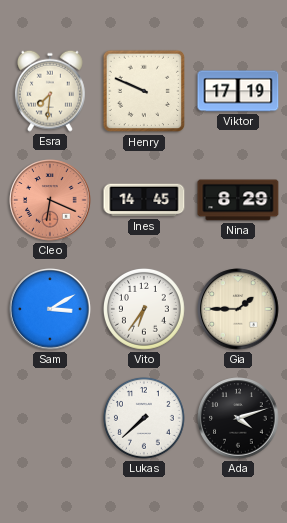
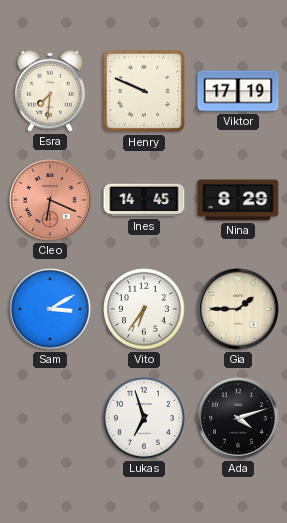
Lukas: 7:38 -> 6:57 (144, 418)
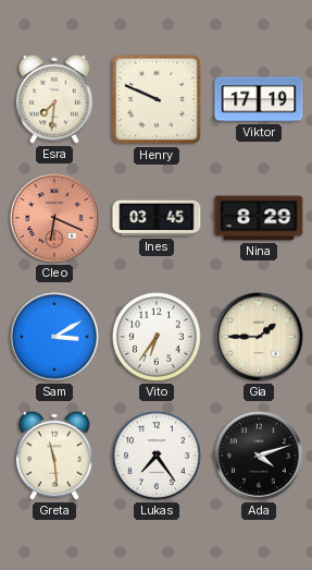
Ines: 14:45 -> 03:45 (157, 218)
Greta: none -> 11:29 (54, 456)
Lukas: 6:57 -> 7:24 (157, 456)
